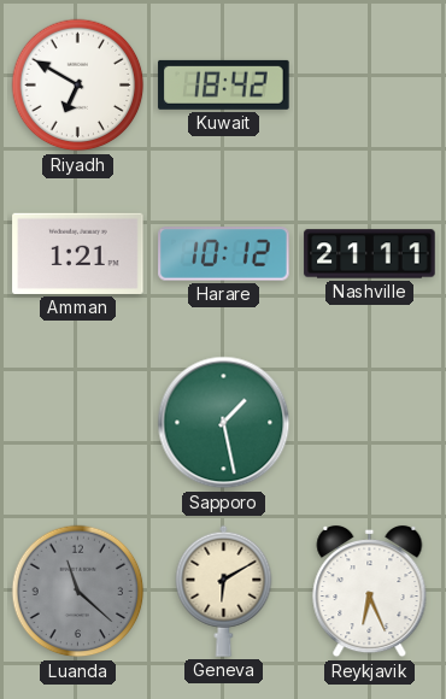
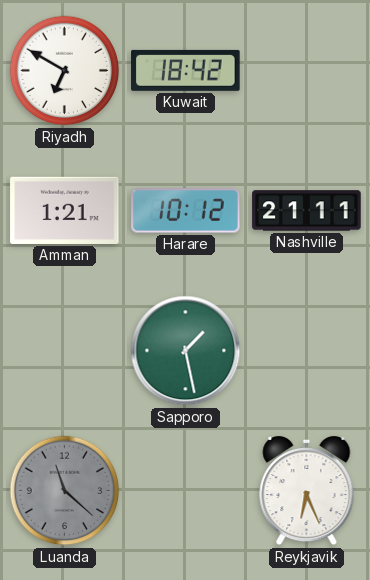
Geneva: 6:10 -> none (224, 591)
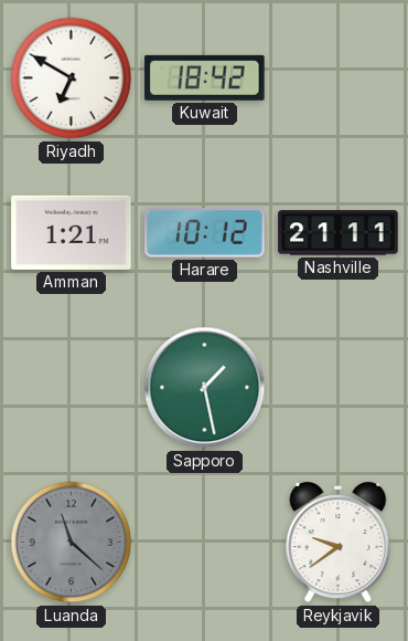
Reykjavik: 6:26 -> 9:39 (339, 543)
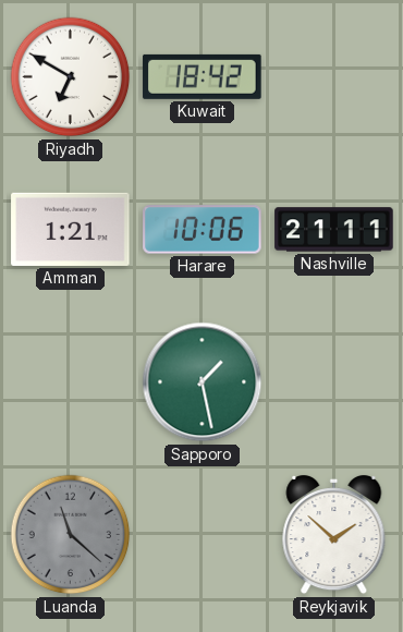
Harare: 10:12 -> 10:06 (203, 230)
Reykjavik: 9:39 -> 1:52 (334, 535)
